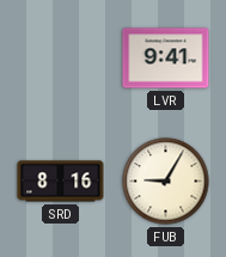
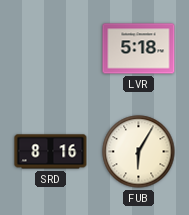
LVR: 9:41 -> 5:18 (139, 49)
FUB: 9:05 -> 6:05 (139, 152)
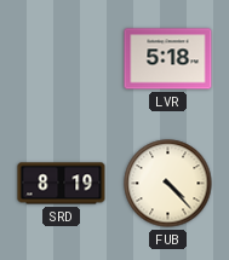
SRD: 8:16 -> 8:19 (62, 184)
FUB: 6:05 -> 4:23 (168, 184)
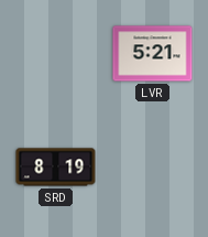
LVR: 5:18 -> 5:21 (153, 54)
FUB: 4:23 -> none (168, 184)
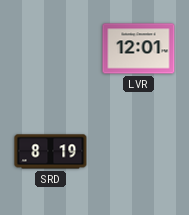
LVR: 5:21 -> 12:01 (139, 49)
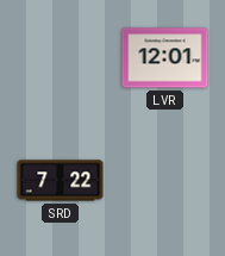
SRD: 8:19 -> 7:22 (61, 181)
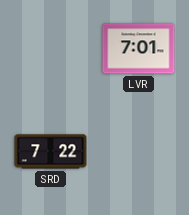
LVR: 12:01 -> 7:01 (139, 49)
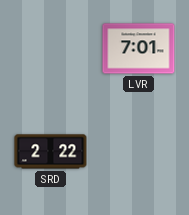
SRD: 7:22 -> 2:22 (51, 152)
